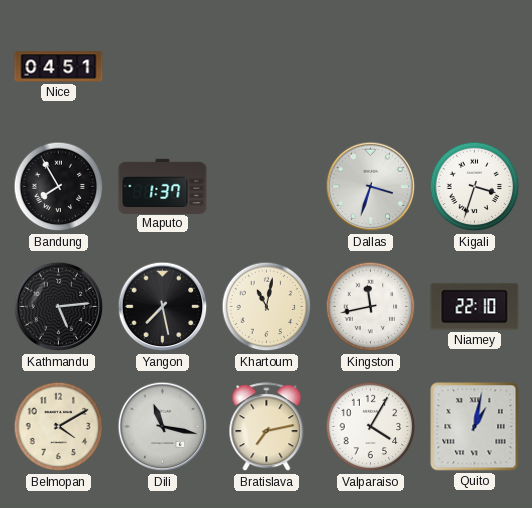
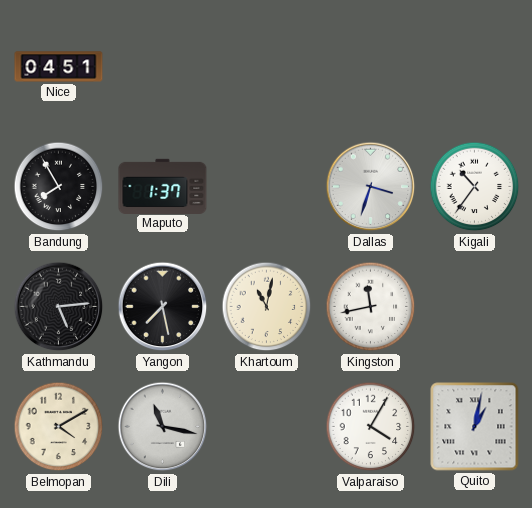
Kigali: 3:33 -> 10:36 (475, 187)
Niamey: 22:10 -> none (475, 307)
Bratislava: 7:13 -> none (267, 427)
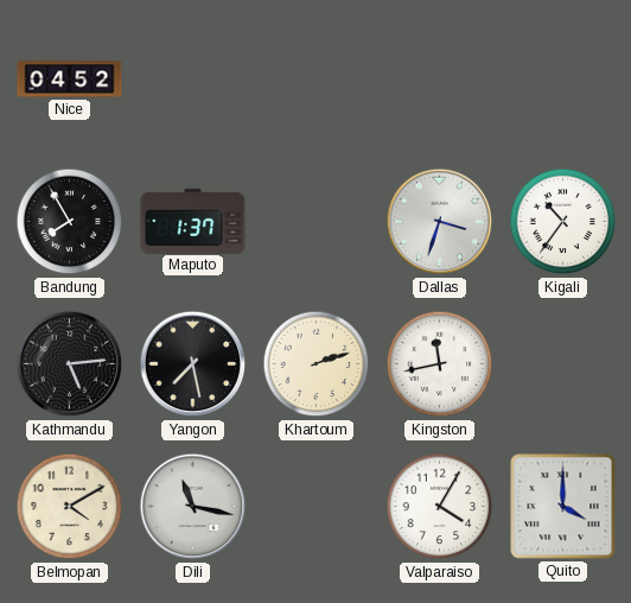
Nice: 04:51 -> 04:52 (70, 80)
Khartoum: 11:02 -> 2:12 (317, 364)
Quito: 1:02 -> 4:00 (563, 507)
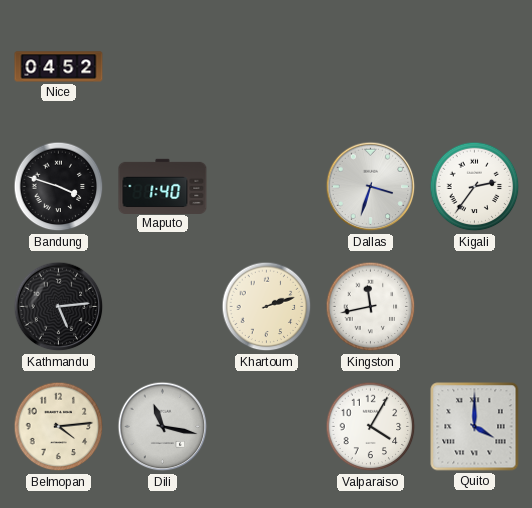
Bandung: 7:55 -> 3:48 (59, 187)
Maputo: 1:37 -> 1:40 (163, 186)
Kigali: 10:36 -> 2:36 (475, 187)
Yangon: 7:28 -> none (193, 364)
Belmopan: 4:10 -> 4:14 (59, 427)
